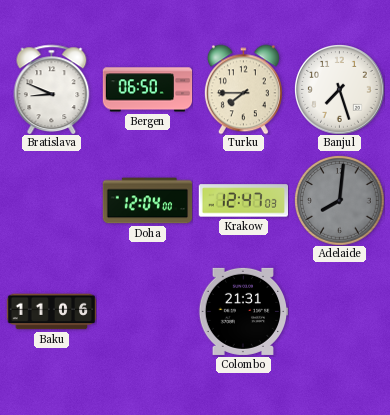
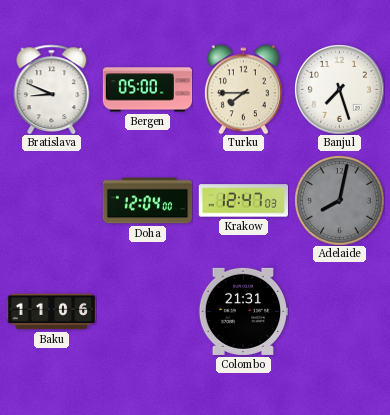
Bergen: 06:50 -> 05:00 (147, 90)
Adelaide: 8:01 -> 8:02 (340, 201)
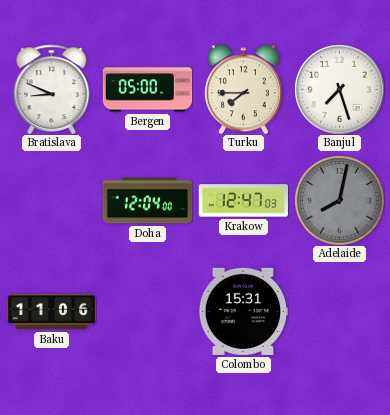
Colombo: 21:31 -> 15:31 (243, 311)
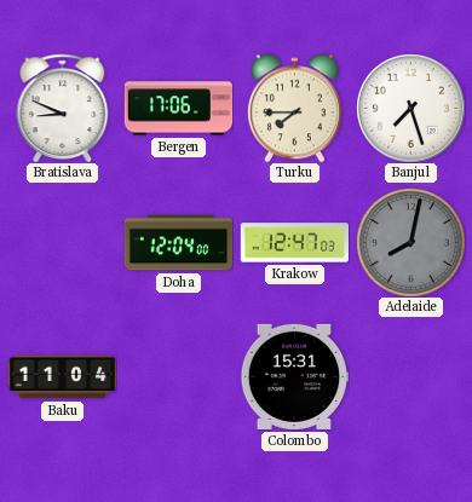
Bergen: 05:00 -> 17:06 (178, 109)
Baku: 11:06 -> 11:04 (62, 377)
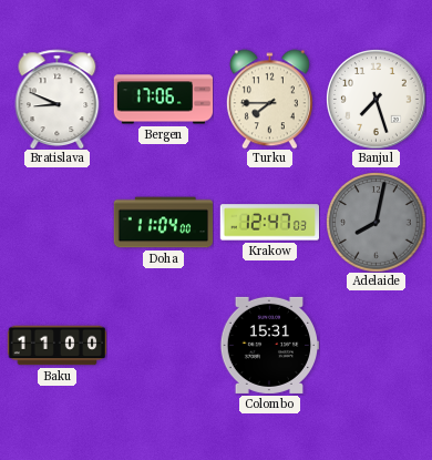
Doha: 12:04 -> 11:04 (163, 223)
Baku: 11:04 -> 11:00 (56, 346)
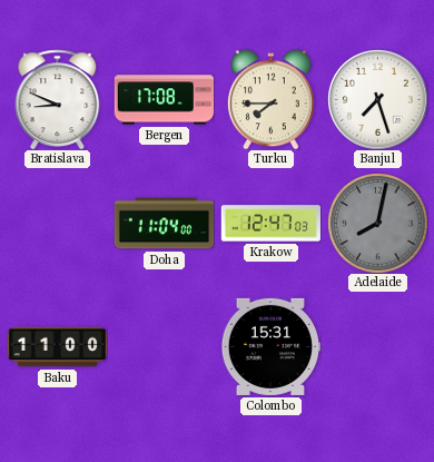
Bergen: 17:06 -> 17:08 (164, 100)
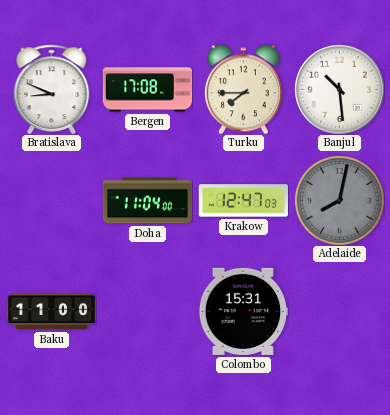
Banjul: 7:27 -> 10:29 (340, 90)
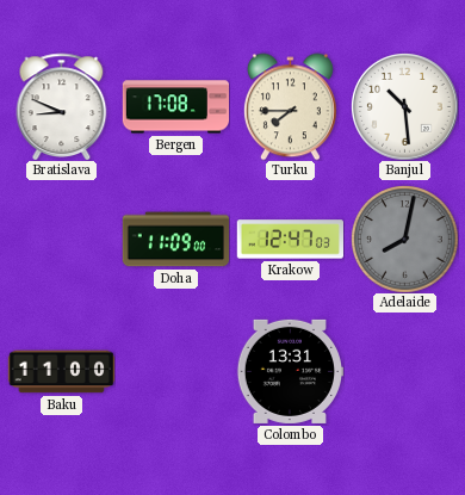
Doha: 11:04 -> 11:09 (175, 240)
Colombo: 15:31 -> 13:31 (290, 371)
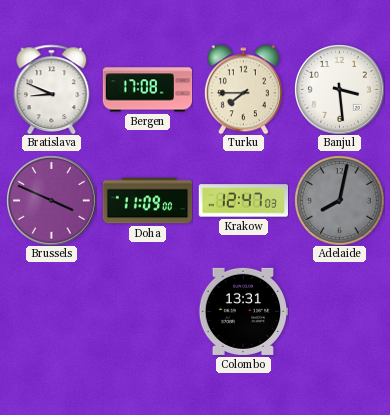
Banjul: 10:29 -> 3:29 (340, 90)
Brussels: none -> 3:49 (52, 201)
Baku: 11:00 -> none (61, 372)
